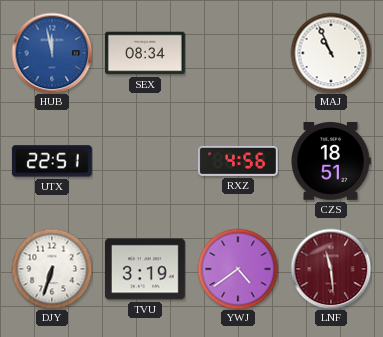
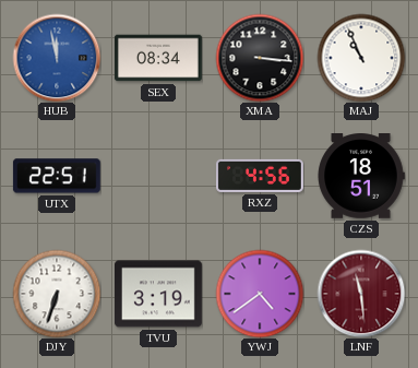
XMA: none -> 3:16 (260, 58)
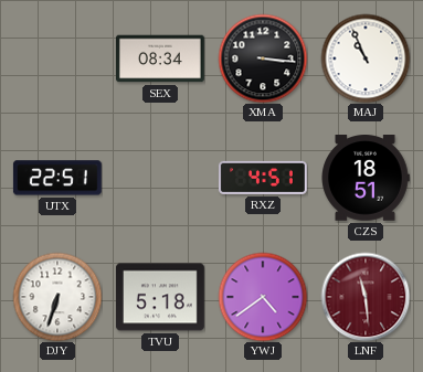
HUB: 11:58 -> none (57, 58)
RXZ: 4:56 -> 4:51 (263, 178)
TVU: 3:19 -> 5:18 (160, 297)
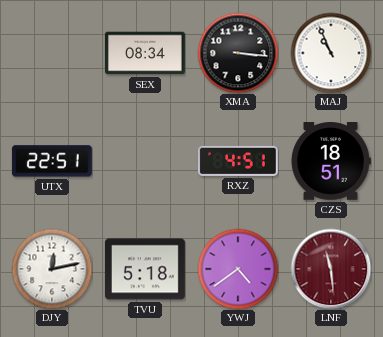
DJY: 6:33 -> 12:13 (52, 269)
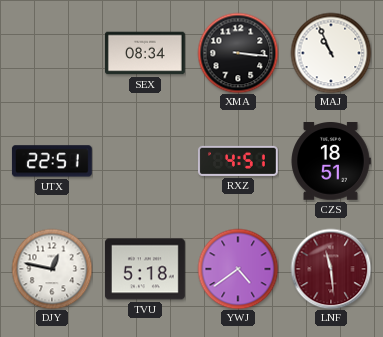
DJY: 12:13 -> 12:47 (52, 269)
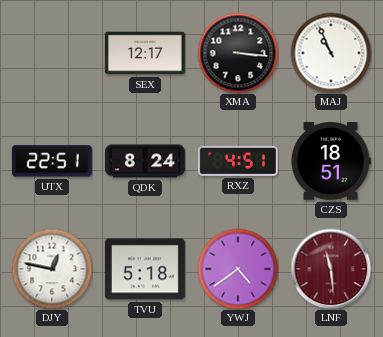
SEX: 08:34 -> 12:17 (145, 53)
QDK: none -> 8:24 (146, 161)
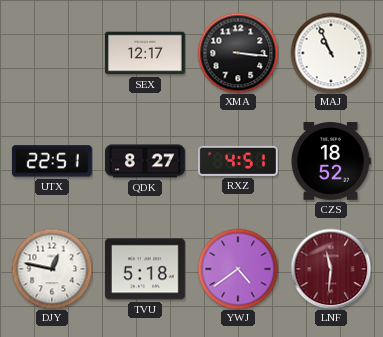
QDK: 8:24 -> 8:27 (146, 161)
CZS: 18:51 -> 18:52 (331, 161)
LNF: 11:29 -> 11:31 (331, 269)
